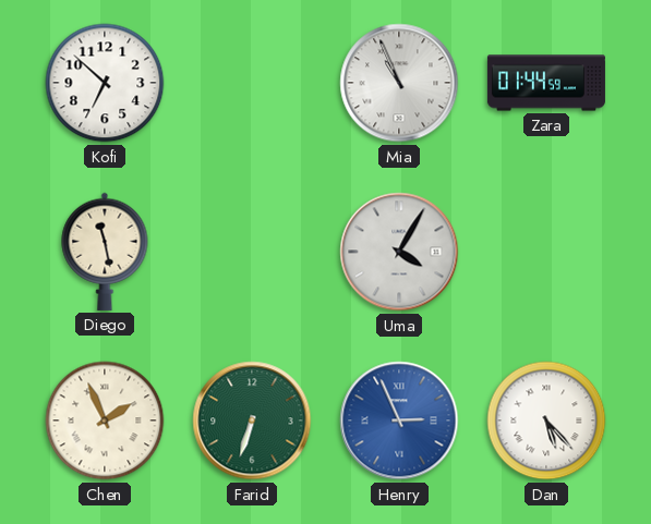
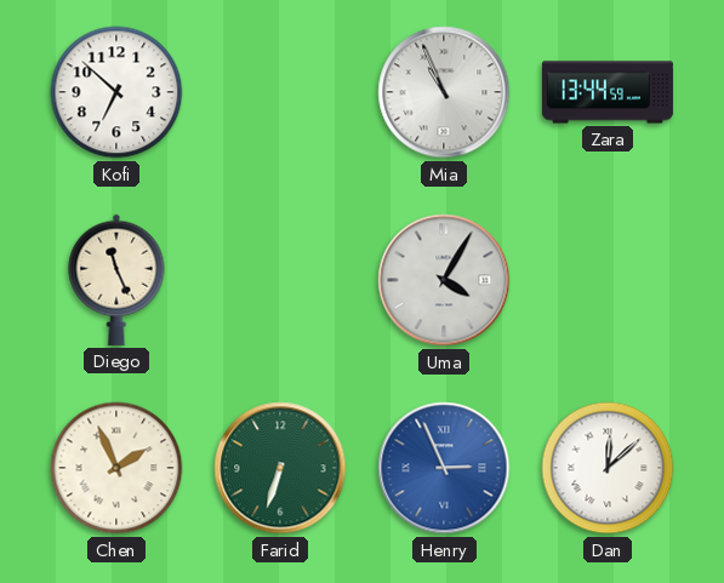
Zara: 01:44 -> 13:44 (608, 92)
Diego: 11:28 -> 11:26 (116, 280)
Dan: 5:23 -> 12:08 (608, 468)
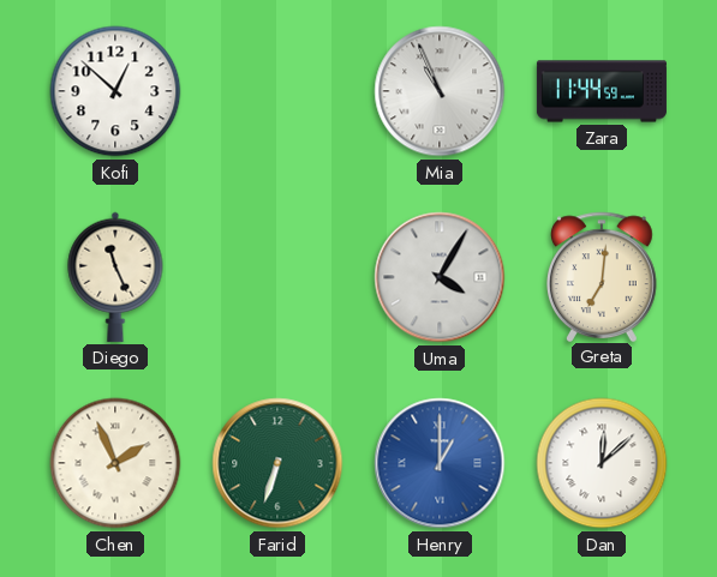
Kofi: 6:52 -> 12:52 (115, 91)
Zara: 13:44 -> 11:44 (602, 91)
Greta: none -> 7:01 (603, 276)
Henry: 2:56 -> 1:00 (440, 463)
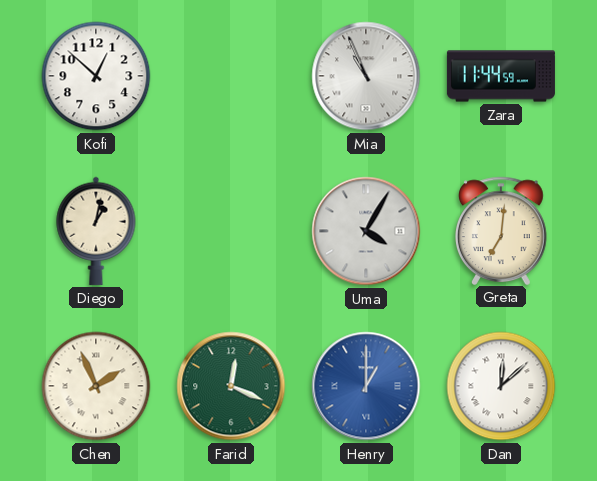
Diego: 11:26 -> 1:02 (96, 231)
Farid: 6:33 -> 12:19 (231, 386)
